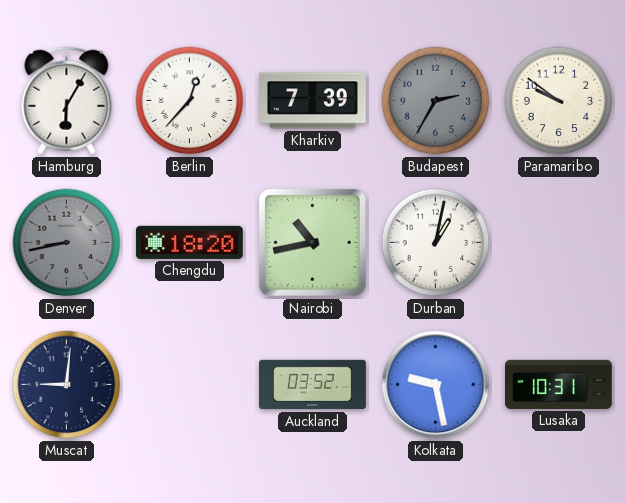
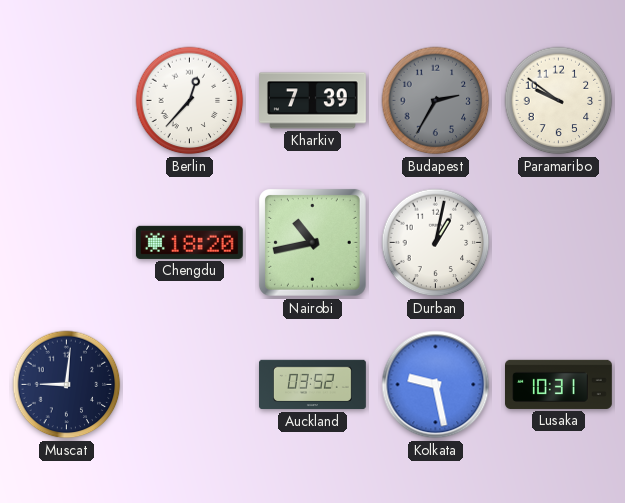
Hamburg: 6:05 -> none (67, 101)
Denver: 8:43 -> none (67, 243)
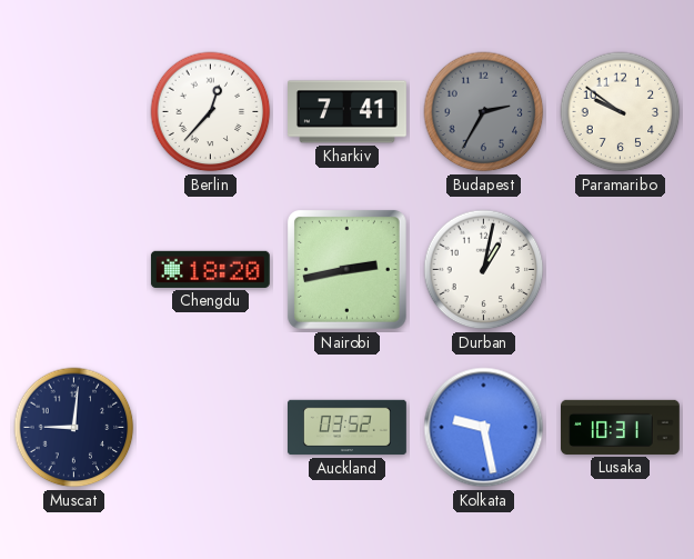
Kharkiv: 7:39 -> 7:41 (348, 112)
Nairobi: 10:43 -> 2:43 (346, 269)
